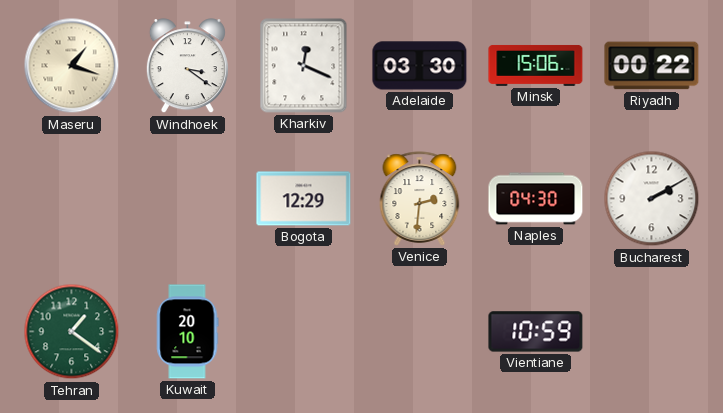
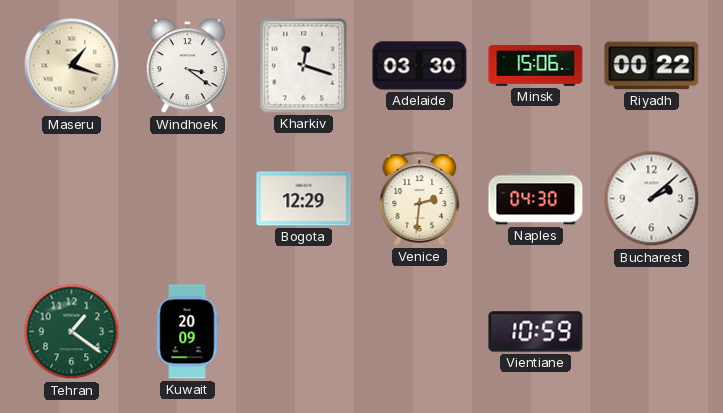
Kharkiv: 12:19 -> 12:18 (304, 66)
Bucharest: 2:10 -> 2:08 (652, 199)
Kuwait: 20:10 -> 20:09 (188, 332)
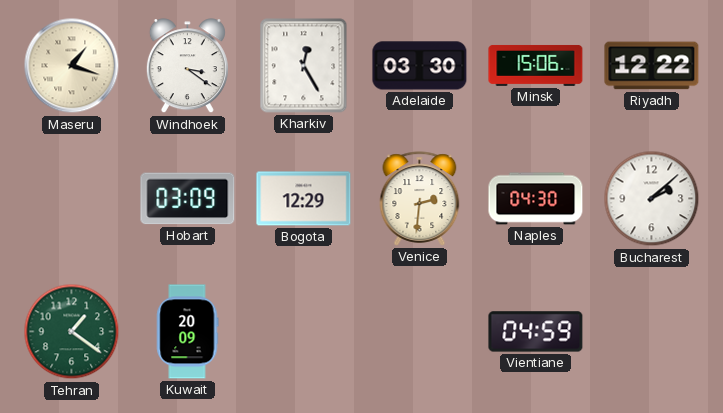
Kharkiv: 12:18 -> 12:25 (304, 66)
Riyadh: 00:22 -> 12:22 (652, 66)
Hobart: none -> 03:09 (188, 199)
Vientiane: 10:59 -> 04:59 (536, 332)
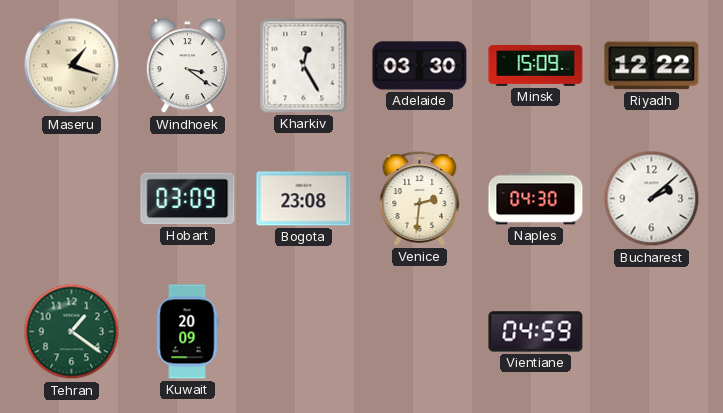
Minsk: 15:06 -> 15:09 (536, 65)
Bogota: 12:29 -> 23:08 (304, 199)
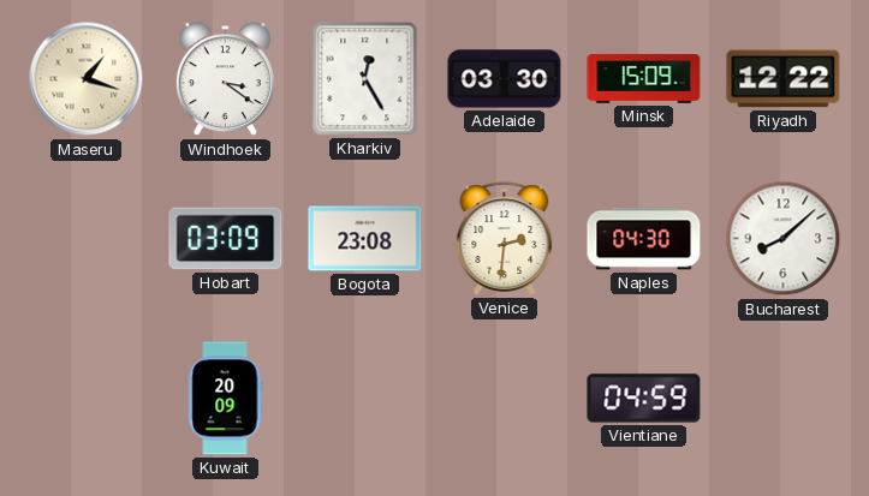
Bucharest: 2:08 -> 8:08 (784, 239)
Tehran: 1:21 -> none (72, 332)
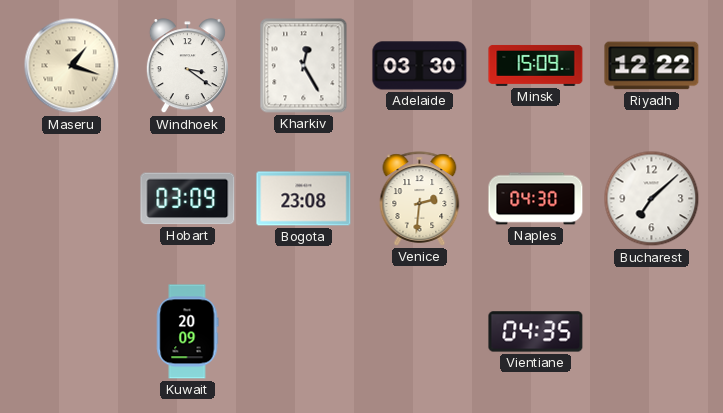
Bucharest: 8:08 -> 7:08 (652, 199)
Vientiane: 04:59 -> 04:35 (536, 332)
